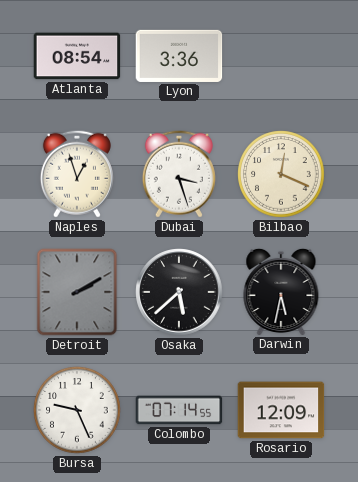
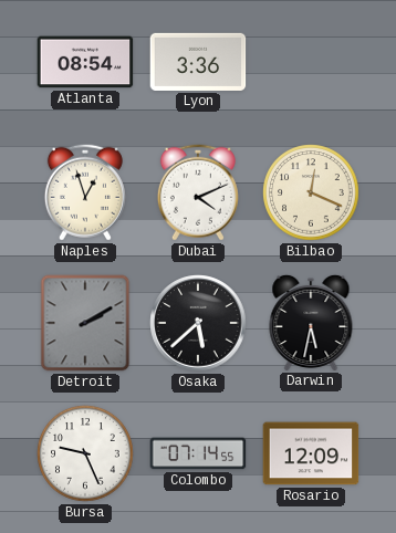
Dubai: 3:27 -> 4:11 (198, 192)
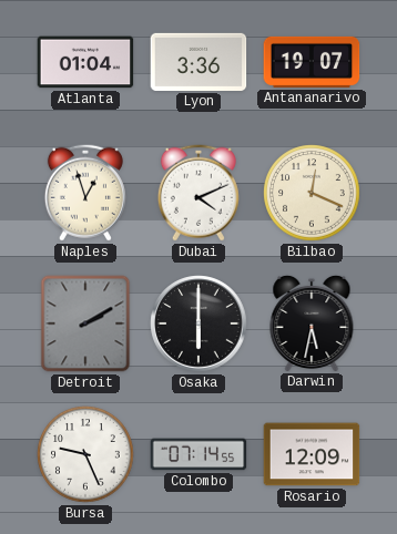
Atlanta: 08:54 -> 01:04 (85, 62)
Antananarivo: none -> 19:07 (312, 62)
Osaka: 5:38 -> 6:00 (198, 324)
